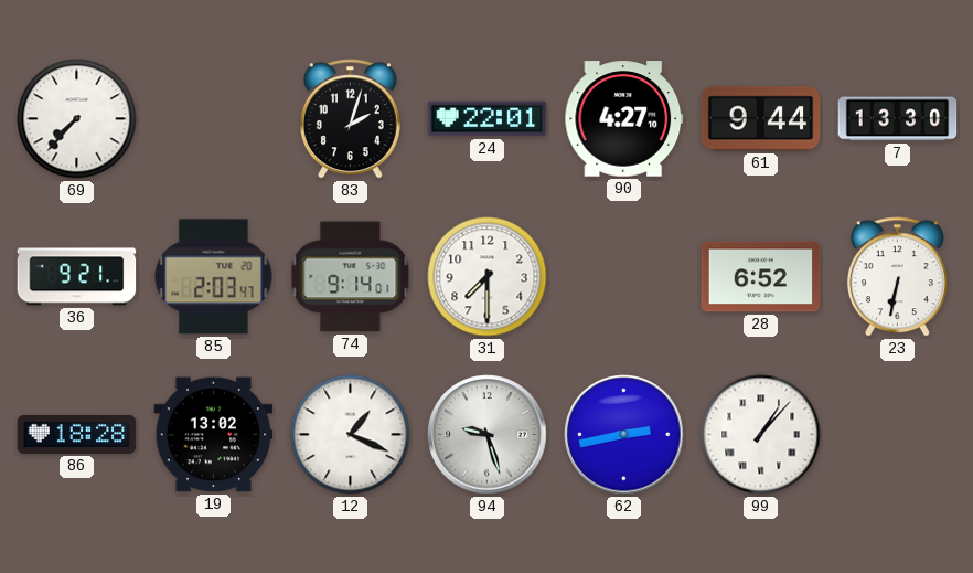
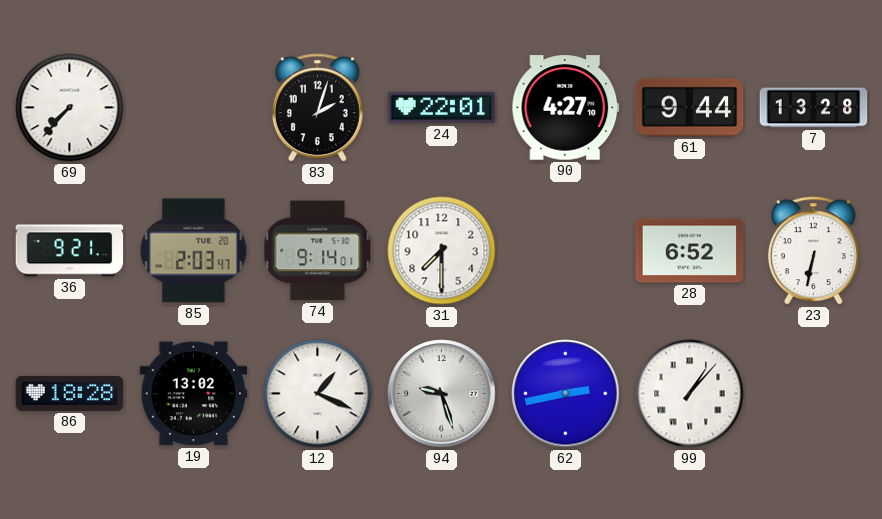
7: 13:30 -> 13:28 (814, 108)
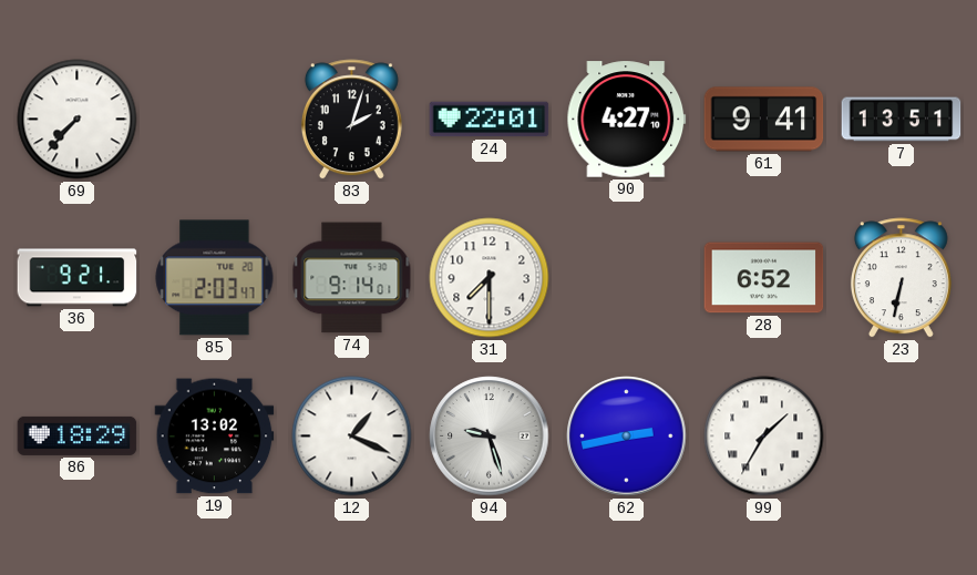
61: 9:44 -> 9:41 (764, 120)
7: 13:28 -> 13:51 (902, 120)
86: 18:28 -> 18:29 (78, 435)
99: 1:07 -> 1:35 (764, 437)
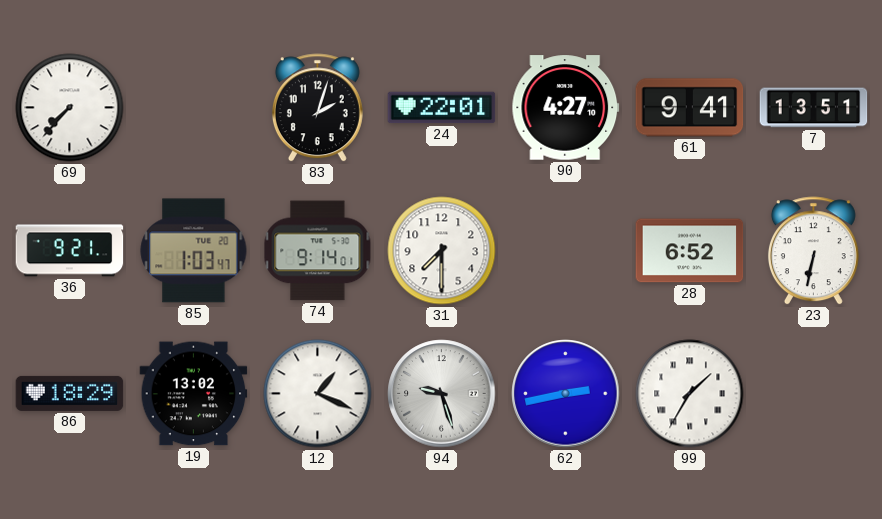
85: 2:03 -> 1:03 (194, 251)
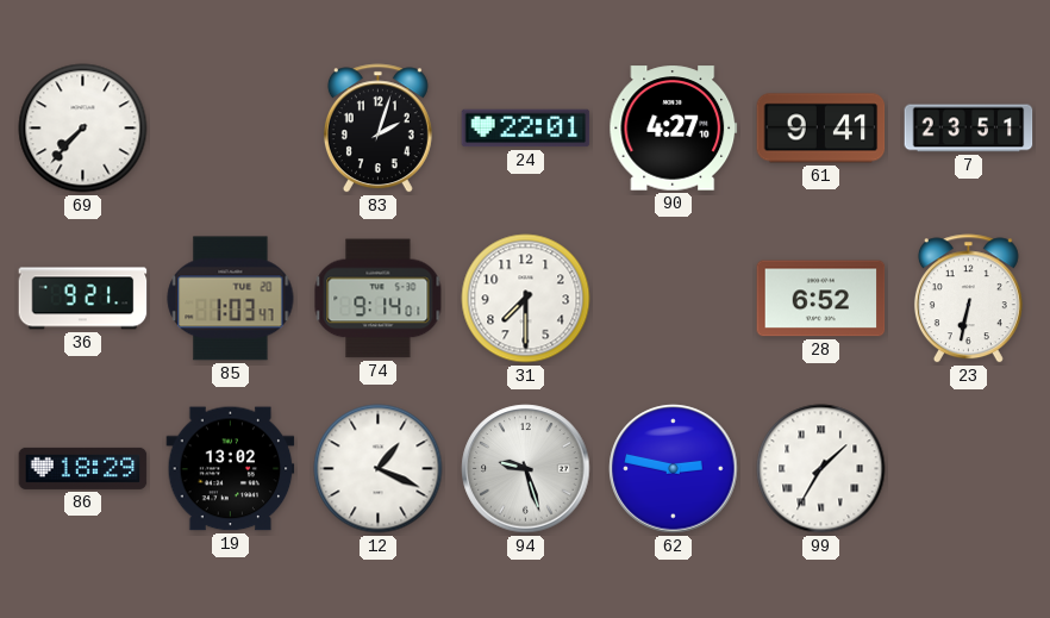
7: 13:51 -> 23:51 (969, 129)
62: 2:43 -> 2:47 (674, 469)
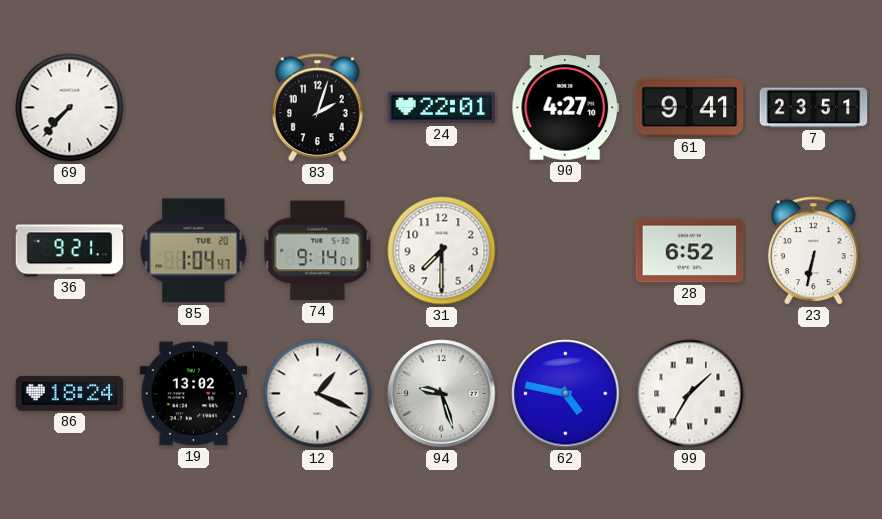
85: 1:03 -> 1:04 (194, 251)
86: 18:29 -> 18:24 (70, 393)
62: 2:47 -> 4:47 (566, 394)
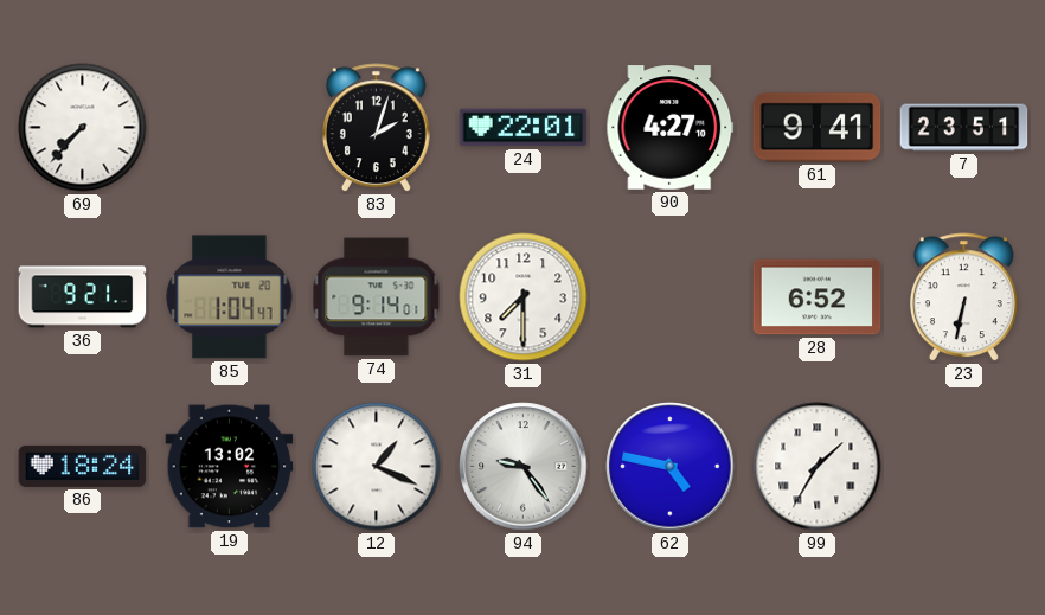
94: 9:27 -> 9:24 (524, 467)
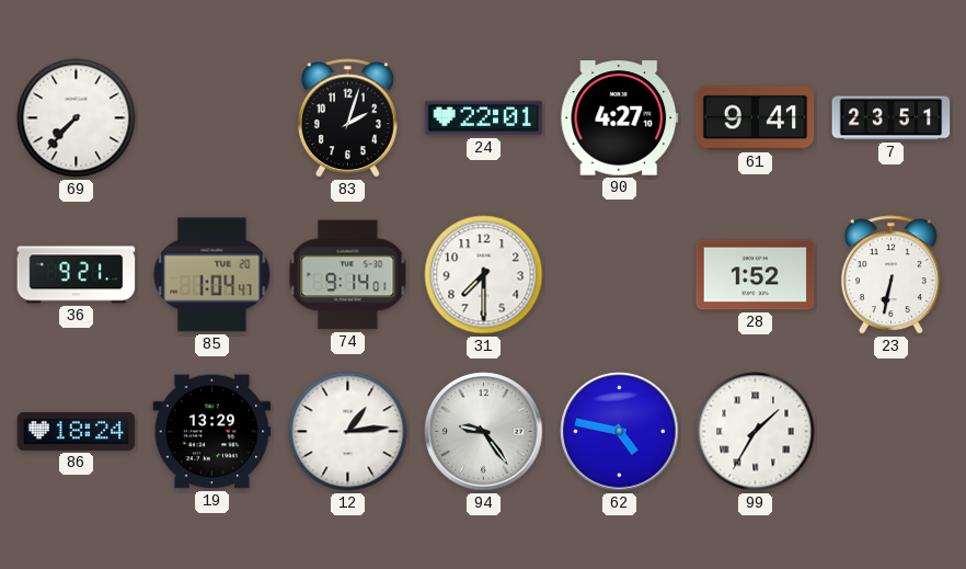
28: 6:52 -> 1:52 (756, 275)
19: 13:02 -> 13:29 (212, 432)
12: 1:19 -> 1:14 (348, 432)
